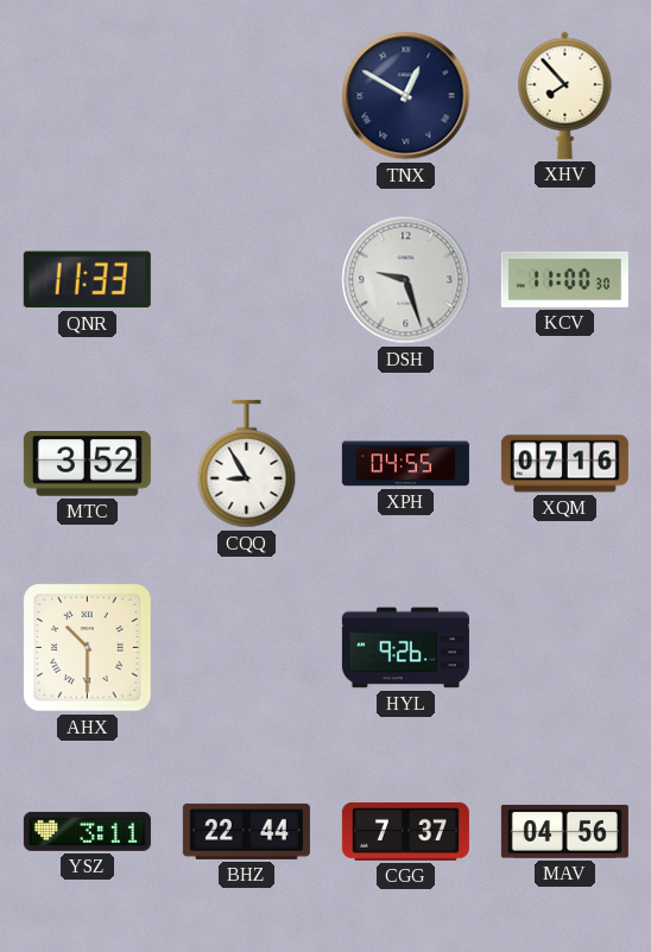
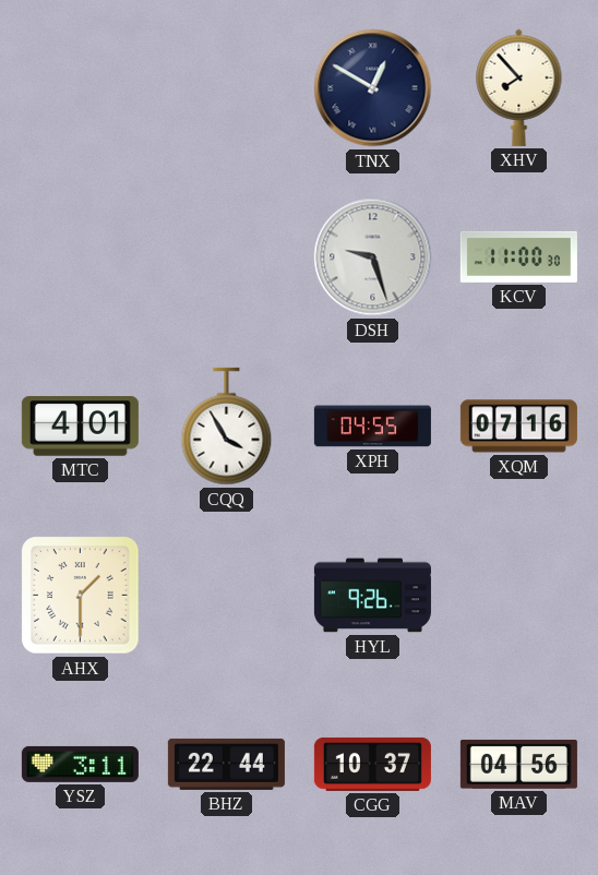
QNR: 11:33 -> none (87, 280)
MTC: 3:52 -> 4:01 (80, 427)
CQQ: 8:55 -> 3:55 (227, 427)
AHX: 10:30 -> 1:30 (81, 596)
CGG: 7:37 -> 10:37 (372, 764)
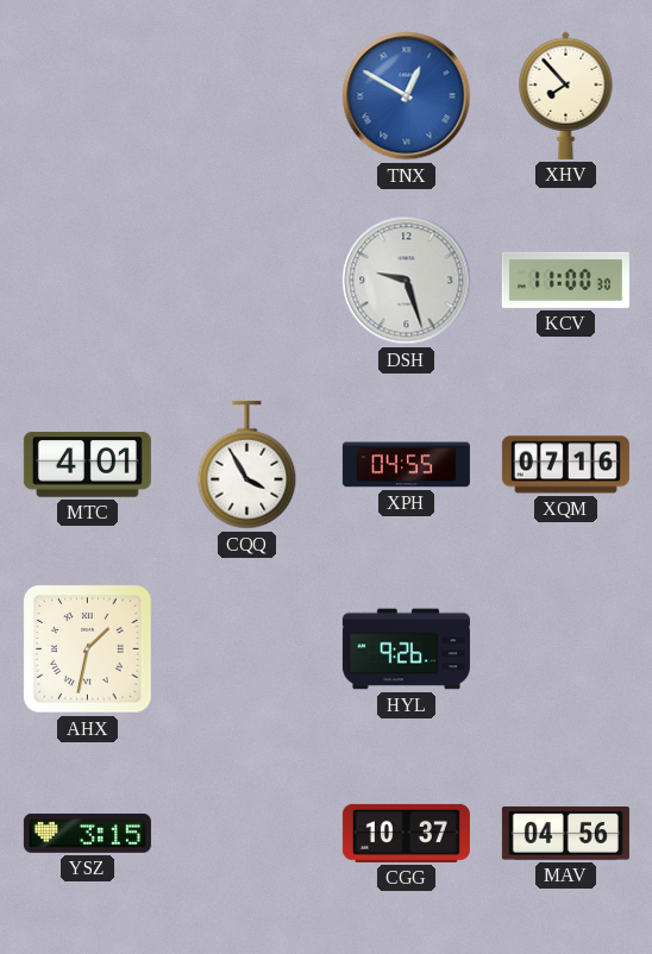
TNX dial: navy -> blue (407, 96)
AHX: 1:30 -> 1:32 (88, 649)
YSZ: 3:11 -> 3:15 (87, 833)
BHZ: 22:44 -> none (226, 764)
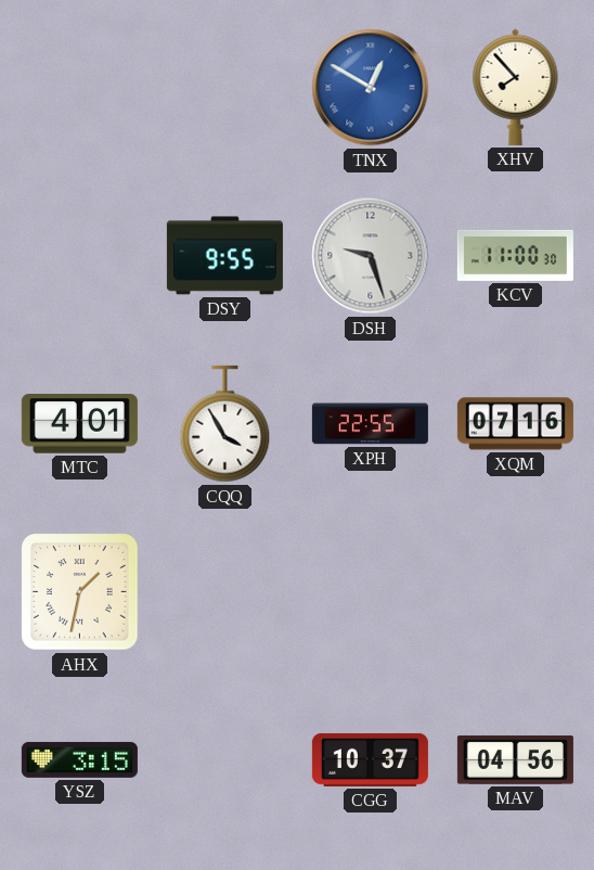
DSY: none -> 9:55 (224, 256)
XPH: 04:55 -> 22:55 (370, 424)
HYL: 9:26 -> none (406, 649)
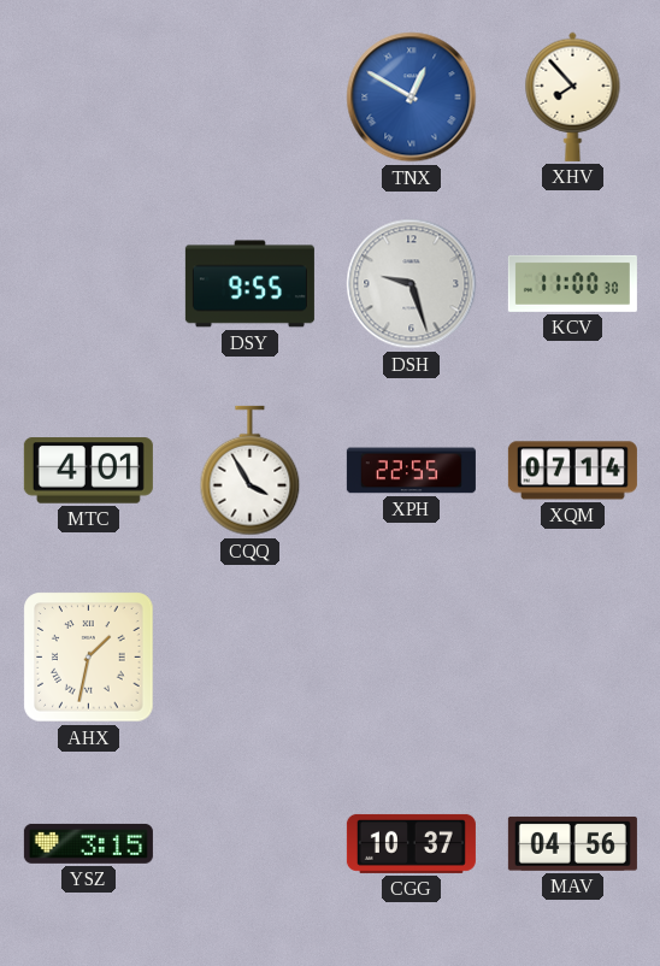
XQM: 07:16 -> 07:14 (572, 471)
